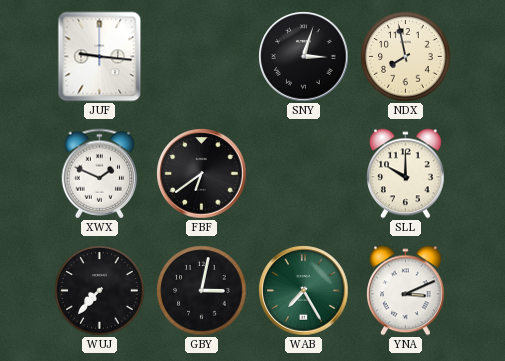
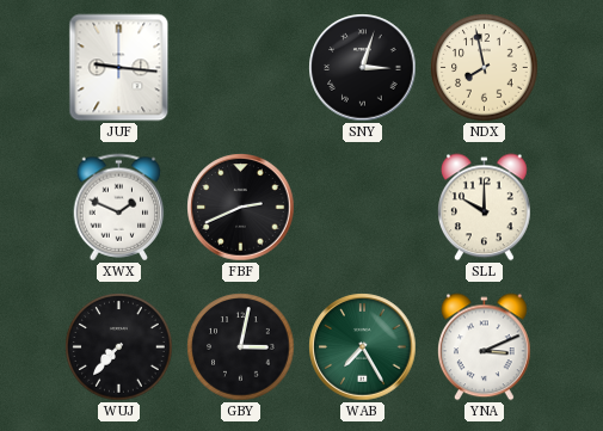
FBF: 6:39 -> 2:41 (241, 208)
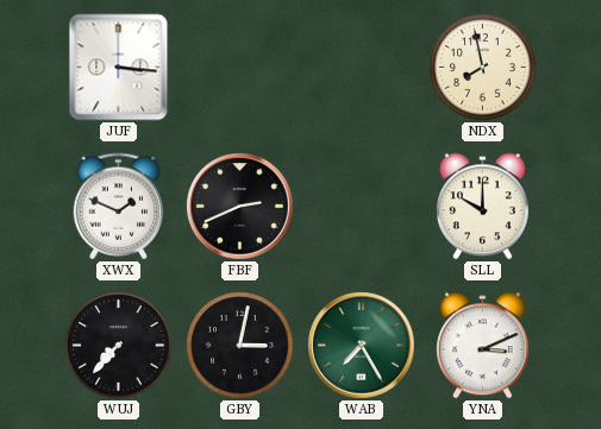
JUF: 9:16 -> 3:16 (119, 68)
SNY: 3:03 -> none (363, 68)
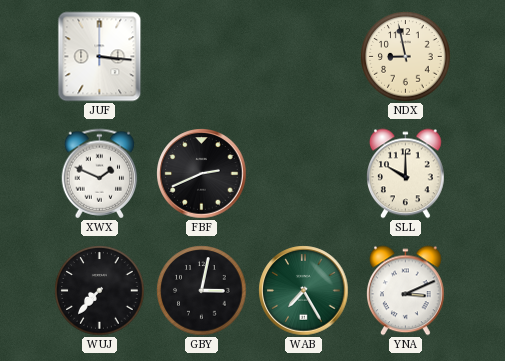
NDX: 7:58 -> 8:58 (406, 57)
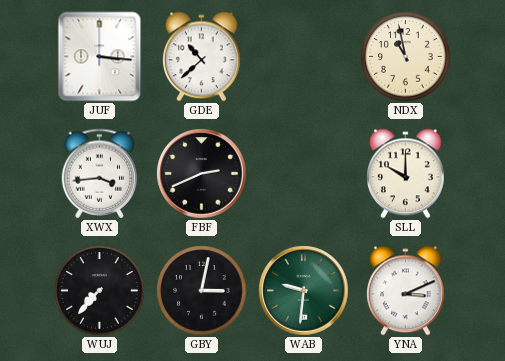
GDE: none -> 10:38 (202, 57)
NDX: 8:58 -> 10:58 (406, 57)
XWX: 1:49 -> 3:44 (100, 174)
WAB: 7:25 -> 9:31 (304, 291)
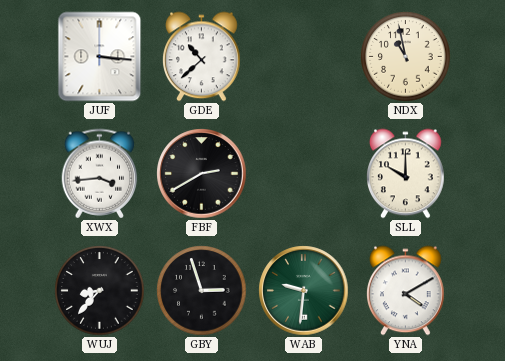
FBF: 2:41 -> 2:40 (202, 174)
WUJ: 7:37 -> 8:37 (100, 291)
GBY: 3:02 -> 2:57 (202, 291)
YNA: 3:11 -> 4:10 (406, 291)
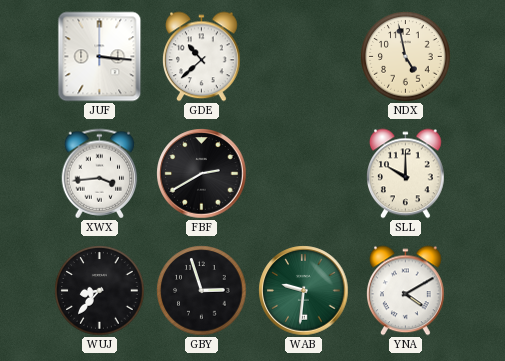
NDX: 10:58 -> 4:58 (406, 57)
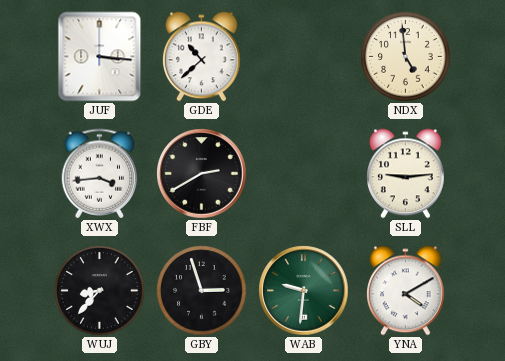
NDX: 4:58 -> 4:59 (406, 57)
SLL: 10:00 -> 9:14 (406, 174)
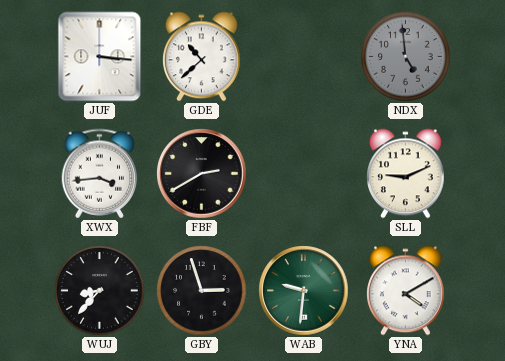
NDX dial: cream -> grey (406, 57)
SLL: 9:14 -> 9:11 (406, 174)
